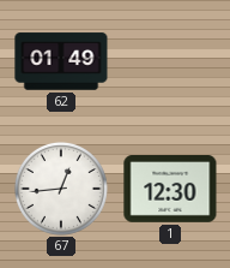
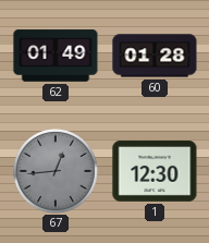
60: none -> 01:28 (155, 56)
67 dial: white -> grey (56, 171)
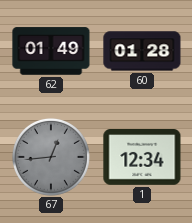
1: 12:30 -> 12:34 (142, 157)
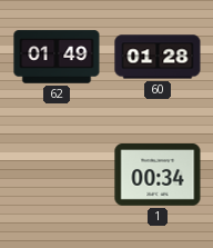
67: 12:44 -> none (51, 157)
1: 12:34 -> 00:34 (158, 175)
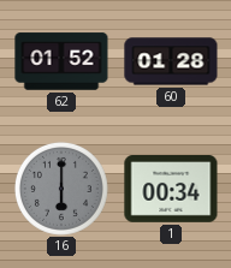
62: 01:49 -> 01:52 (61, 61)
16: none -> 6:00 (61, 189)
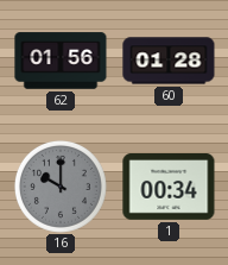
62: 01:52 -> 01:56 (61, 61)
16: 6:00 -> 10:00 (61, 187)
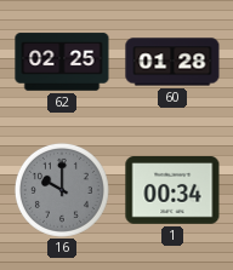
62: 01:56 -> 02:25 (62, 62)
